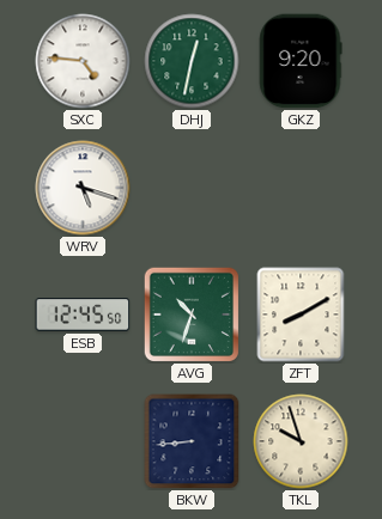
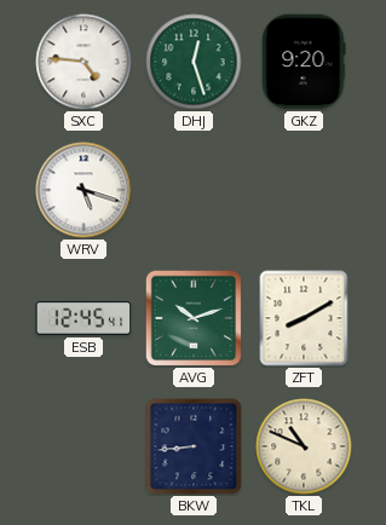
DHJ: 12:32 -> 12:27 (194, 62)
ESB: 12:45:50 -> 12:45:41 (83, 318)
AVG: 10:33 -> 10:12 (192, 317)
TKL: 9:57 -> 10:49 (304, 446)
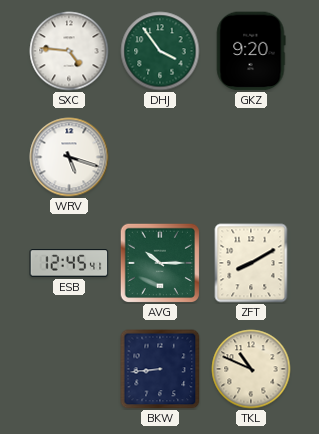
DHJ: 12:27 -> 3:54 (160, 51)
AVG: 10:12 -> 10:15 (159, 262)
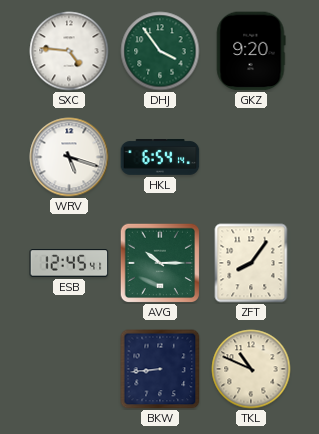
HKL: none -> 6:54 (160, 158)
ZFT: 8:10 -> 8:06 (251, 263)
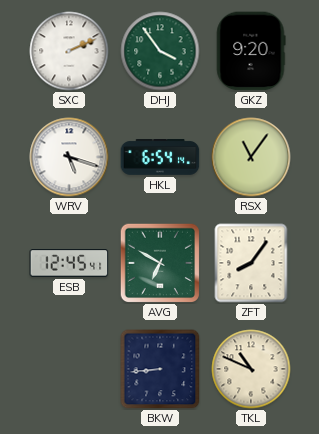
SXC: 4:46 -> 2:11 (69, 51)
RSX: none -> 11:06 (251, 157)
AVG: 10:15 -> 6:50 (159, 262)
